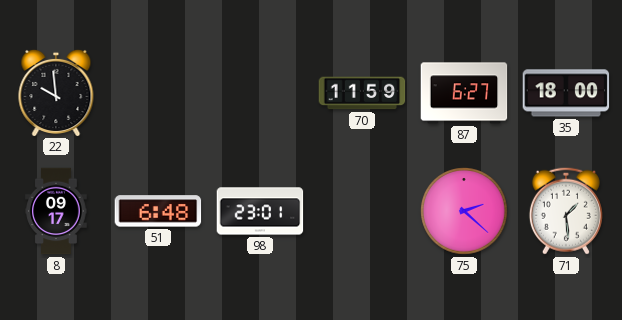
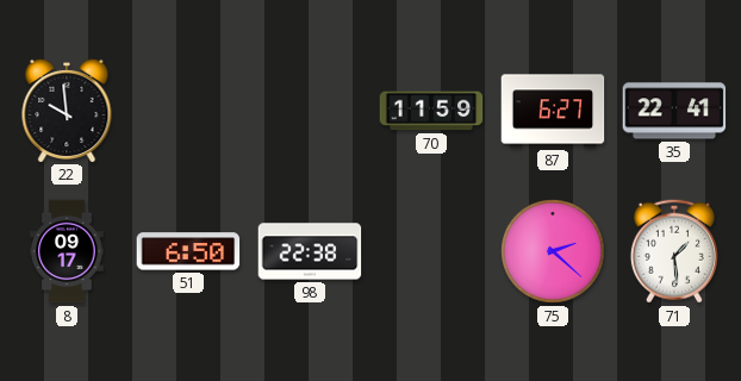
35: 18:00 -> 22:41 (674, 111)
51: 6:48 -> 6:50 (188, 251)
98: 23:01 -> 22:38 (310, 251)
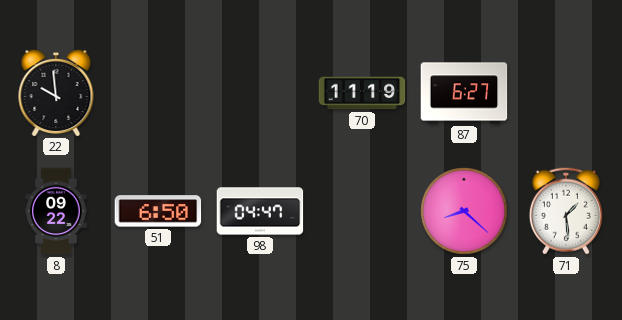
70: 11:59 -> 11:19 (362, 93)
35: 22:41 -> none (674, 111)
8: 09:17 -> 09:22 (56, 211)
98: 22:38 -> 04:47 (260, 211)
75: 2:22 -> 8:22 (464, 211)
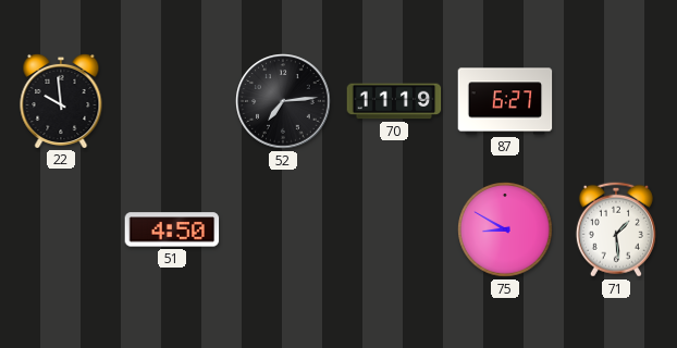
52: none -> 7:14 (283, 101)
8: 09:22 -> none (56, 211)
51: 6:50 -> 4:50 (172, 229)
98: 04:47 -> none (260, 211)
75: 8:22 -> 8:50 (505, 229)
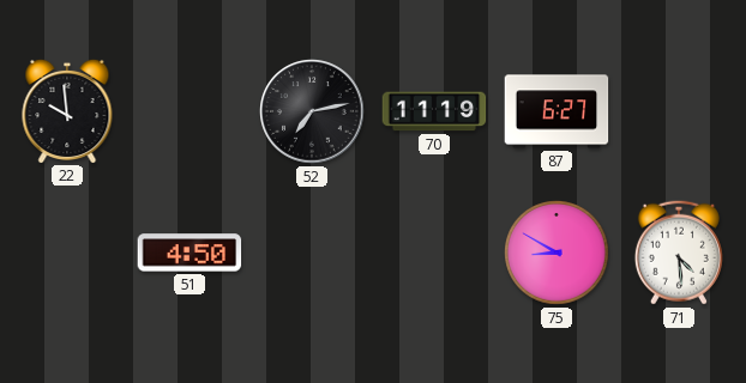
52: 7:14 -> 7:13 (312, 111)
71: 1:29 -> 4:29 (679, 253)
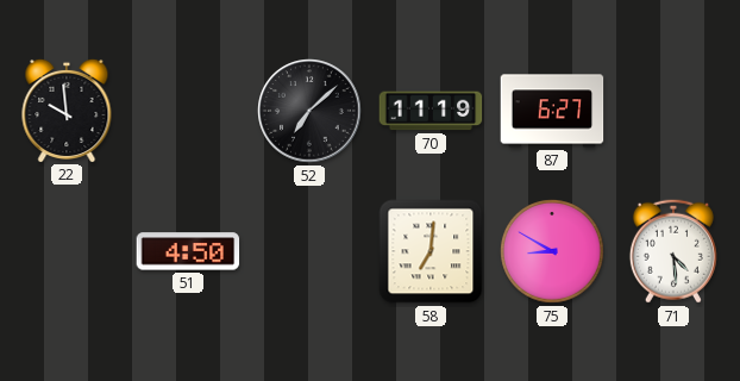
52: 7:13 -> 7:08 (309, 111)
58: none -> 7:01 (431, 251)
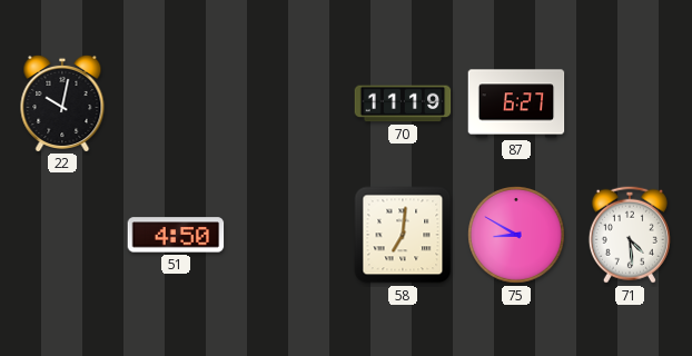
22: 9:59 -> 10:02 (62, 102)
52: 7:08 -> none (309, 111)
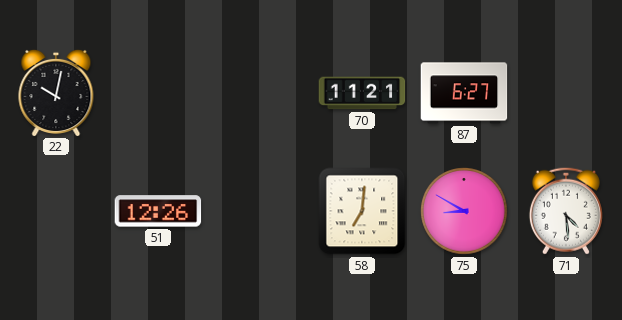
70: 11:19 -> 11:21 (362, 93)
51: 4:50 -> 12:26 (158, 211)
